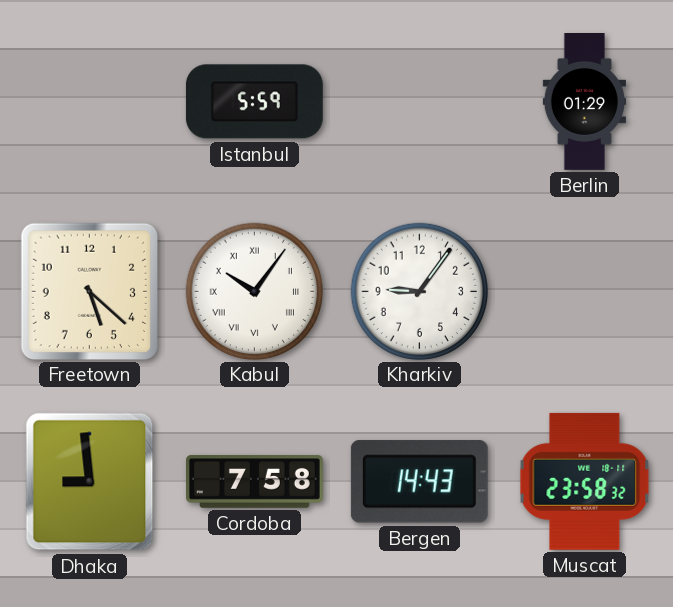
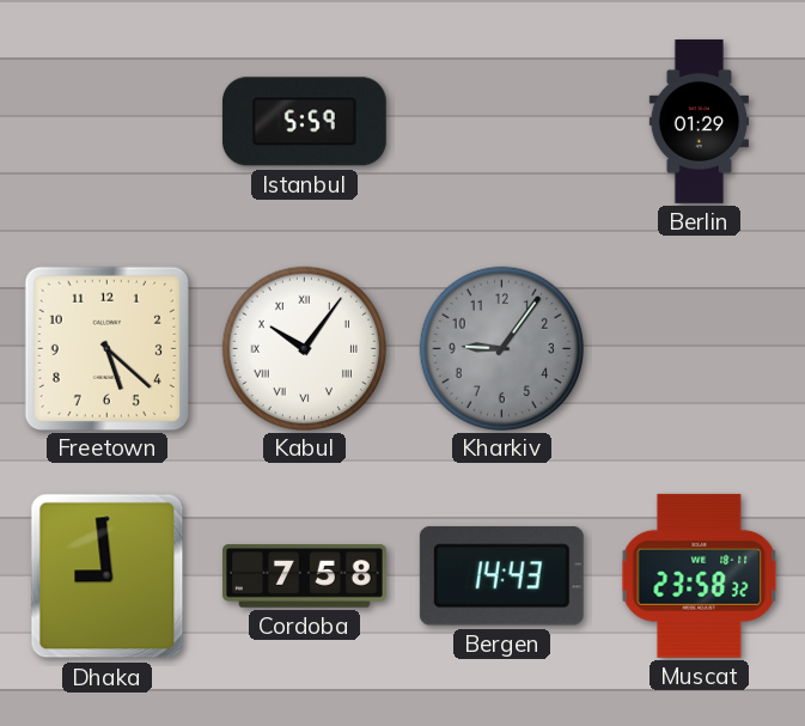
Kharkiv dial: white -> grey (501, 348)
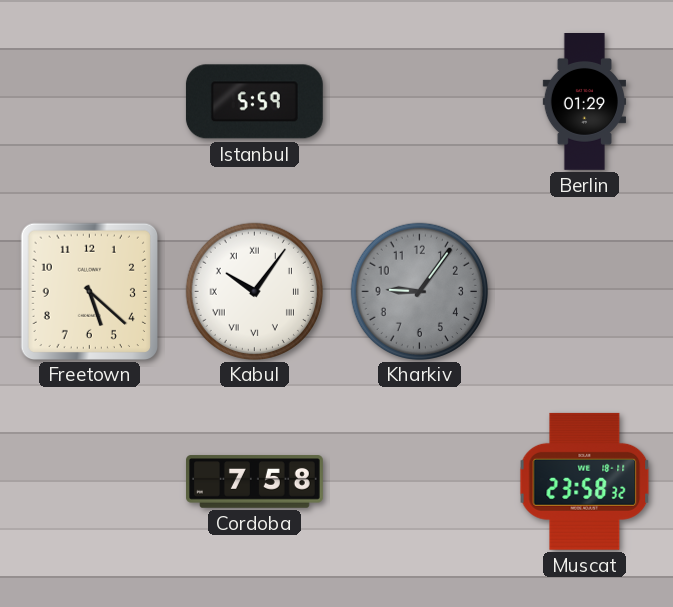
Dhaka: 8:59 -> none (108, 576)
Bergen: 14:43 -> none (501, 576)
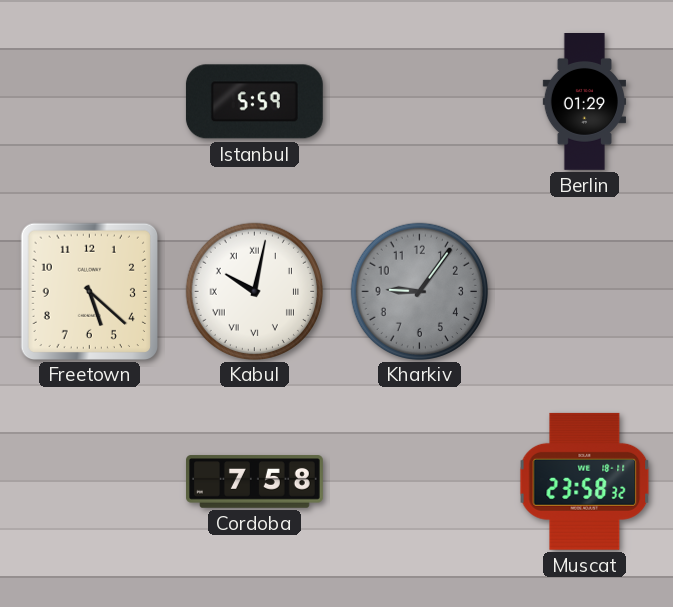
Kabul: 10:06 -> 10:02 (254, 291)
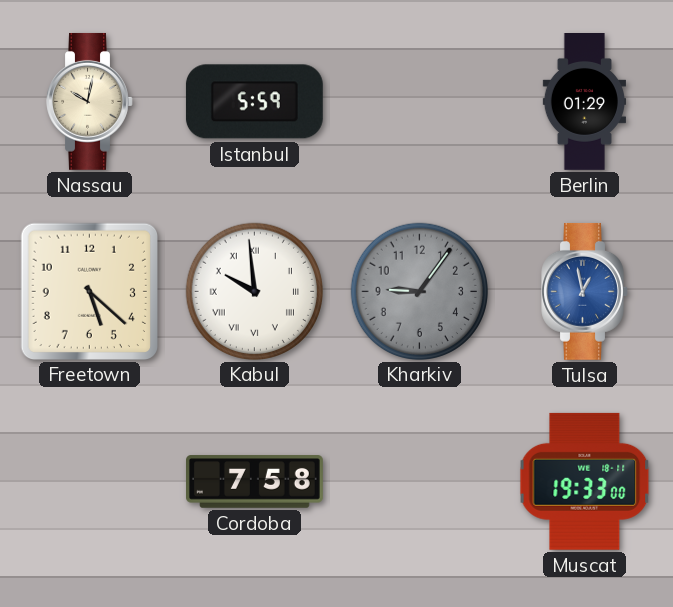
Nassau: none -> 10:02 (90, 101)
Kabul: 10:02 -> 9:59 (254, 291)
Tulsa: none -> 12:58 (585, 291)
Muscat: 23:58 -> 19:33 (585, 481)
